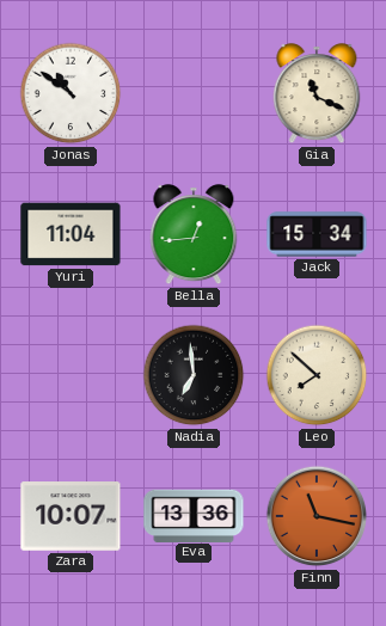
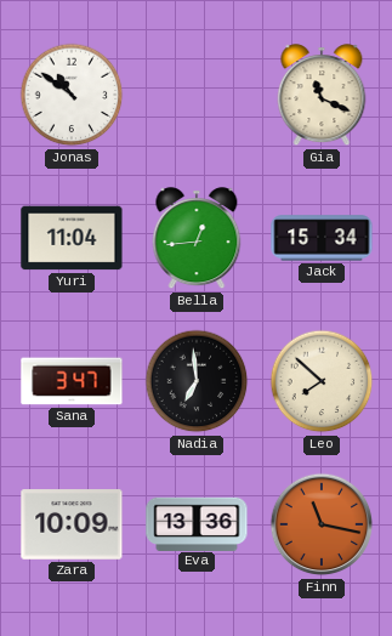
Sana: none -> 3:47 (72, 381)
Zara: 10:07 -> 10:09 (72, 524)
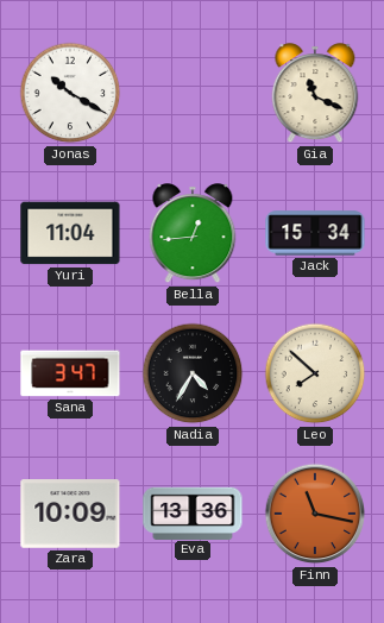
Jonas: 10:51 -> 10:20 (70, 93)
Nadia: 6:59 -> 4:35 (193, 373)
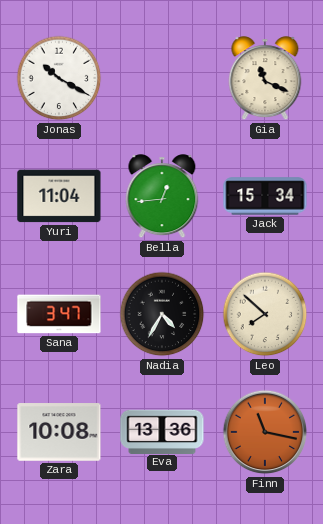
Zara: 10:09 -> 10:08 (59, 432)
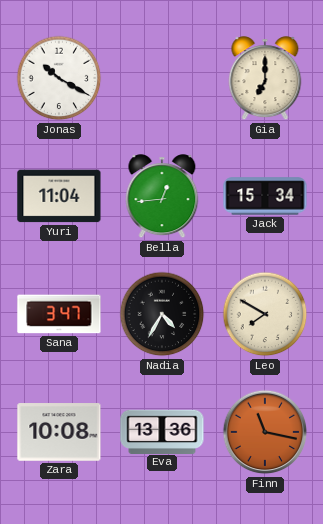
Gia: 11:19 -> 7:00 (265, 79)
Leo: 7:52 -> 7:50 (265, 314)
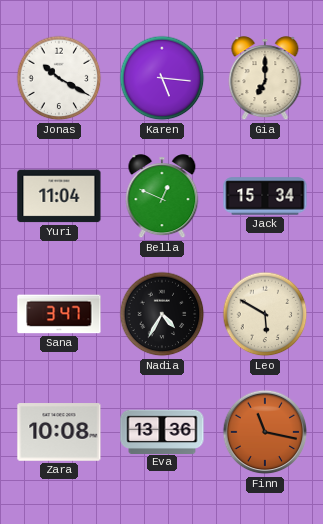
Karen: none -> 5:16 (162, 78)
Bella: 12:44 -> 12:49 (162, 197)
Leo: 7:50 -> 5:50 (265, 314)
